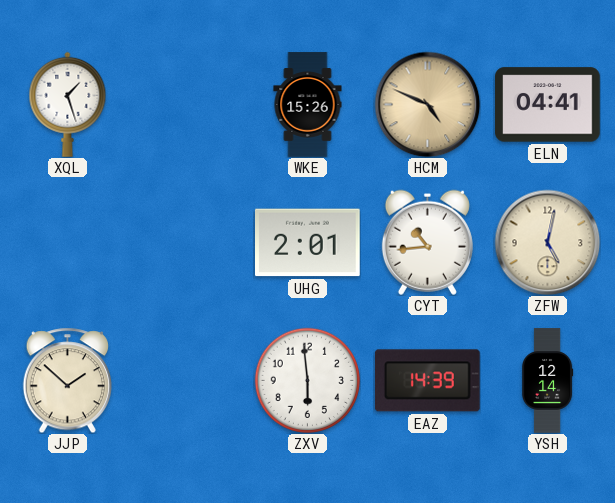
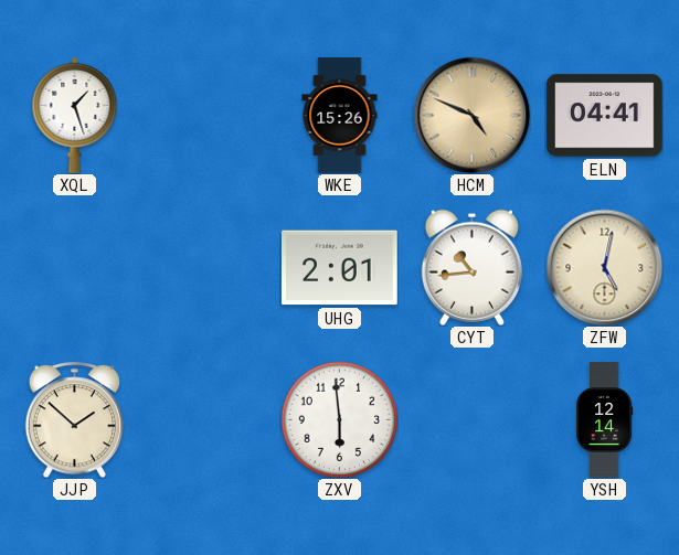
EAZ: 14:39 -> none (427, 381)
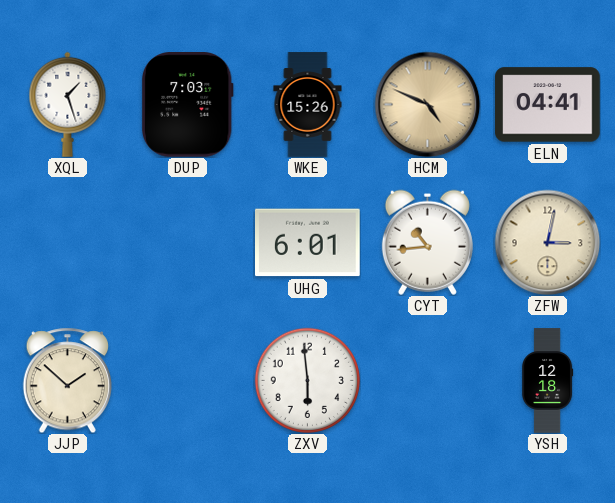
DUP: none -> 7:03 (187, 105)
UHG: 2:01 -> 6:01 (308, 243)
ZFW: 5:02 -> 3:02 (547, 242)
YSH: 12:14 -> 12:18 (547, 381)
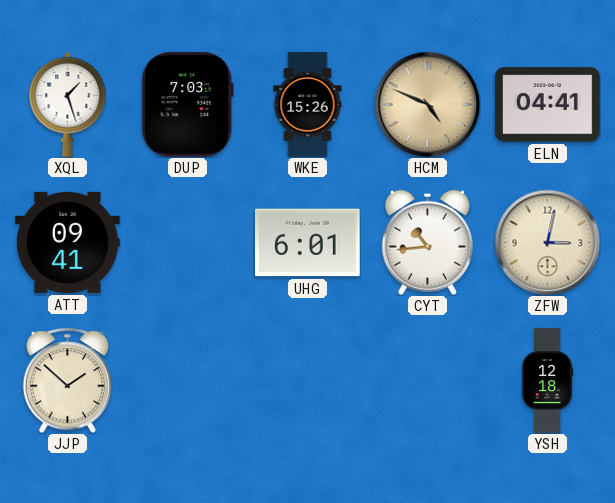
ATT: none -> 09:41 (68, 242)
ZXV: 5:59 -> none (307, 380)
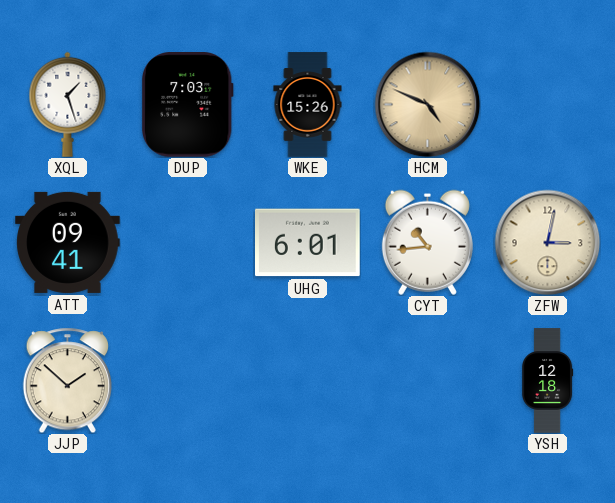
ELN: 04:41 -> none (548, 105)
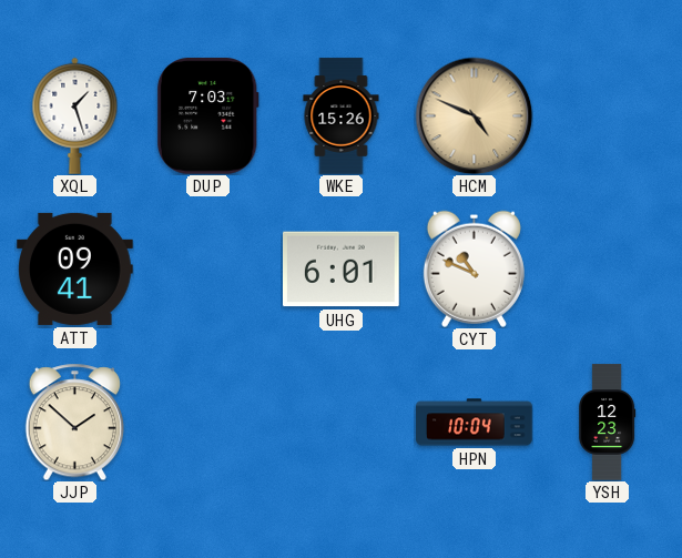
CYT: 10:44 -> 10:49 (474, 268)
ZFW: 3:02 -> none (547, 242)
HPN: none -> 10:04 (475, 423)
YSH: 12:18 -> 12:23 (607, 423)
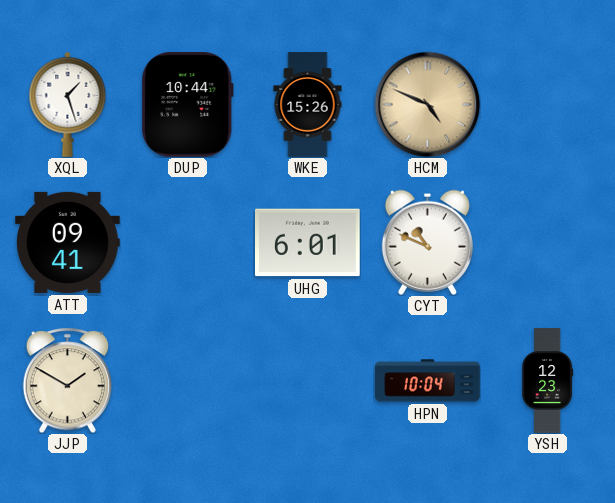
DUP: 7:03 -> 10:44 (187, 105)
JJP: 1:52 -> 1:50 (67, 380)
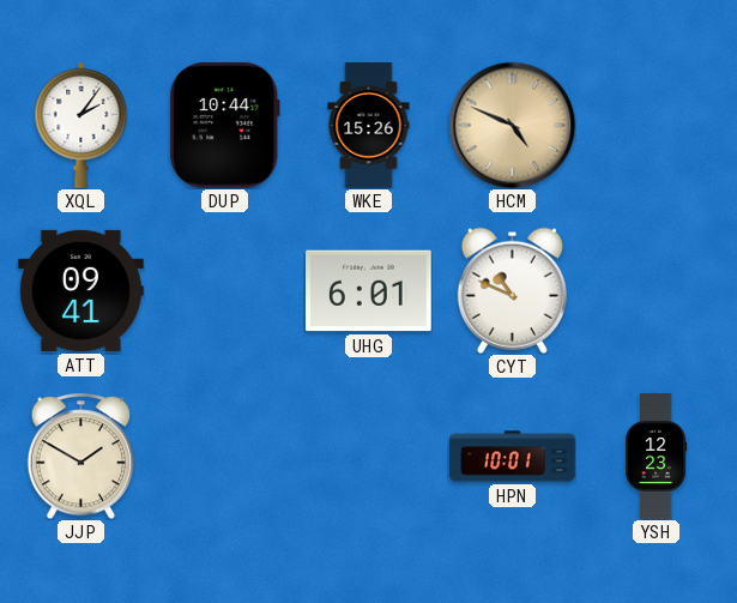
XQL: 1:27 -> 2:06 (81, 125)
HPN: 10:04 -> 10:01 (513, 457)
